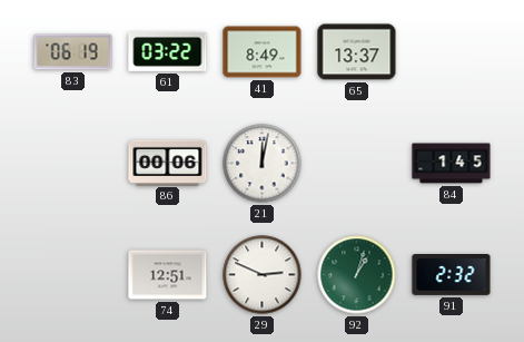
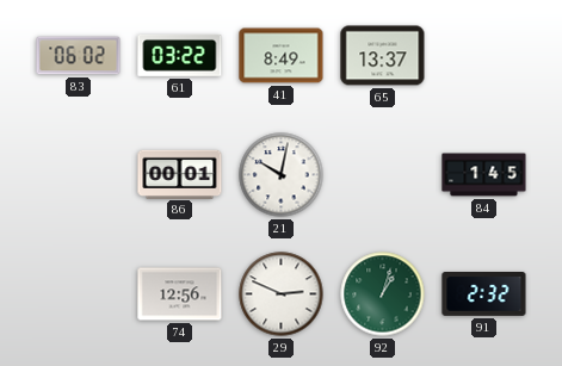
83: 06:19 -> 06:02 (79, 56)
86: 00:06 -> 00:01 (180, 174)
21: 12:02 -> 10:02 (282, 175)
74: 12:51 -> 12:56 (180, 294)
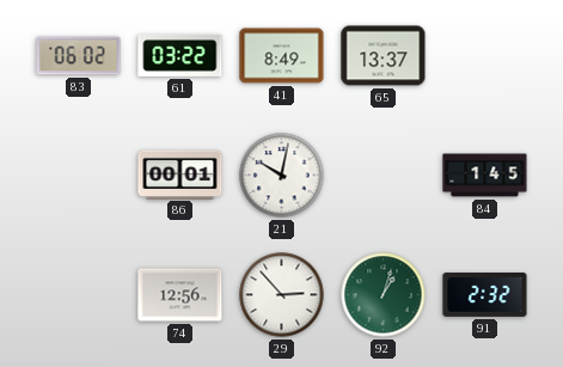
29: 2:49 -> 2:53 (282, 295)
